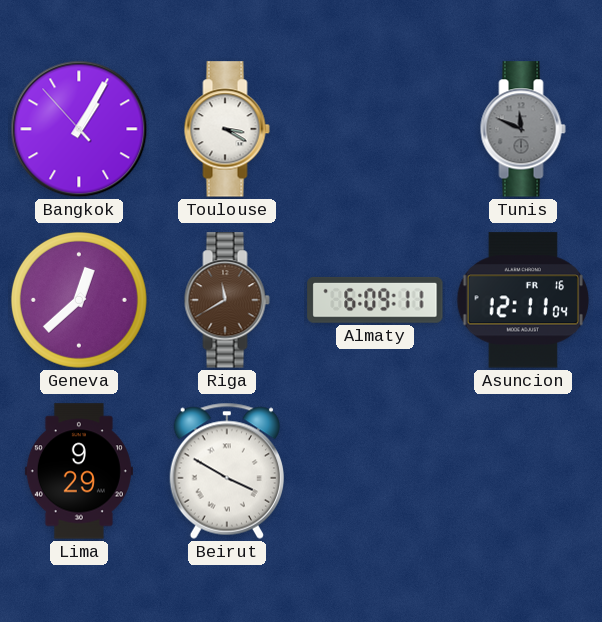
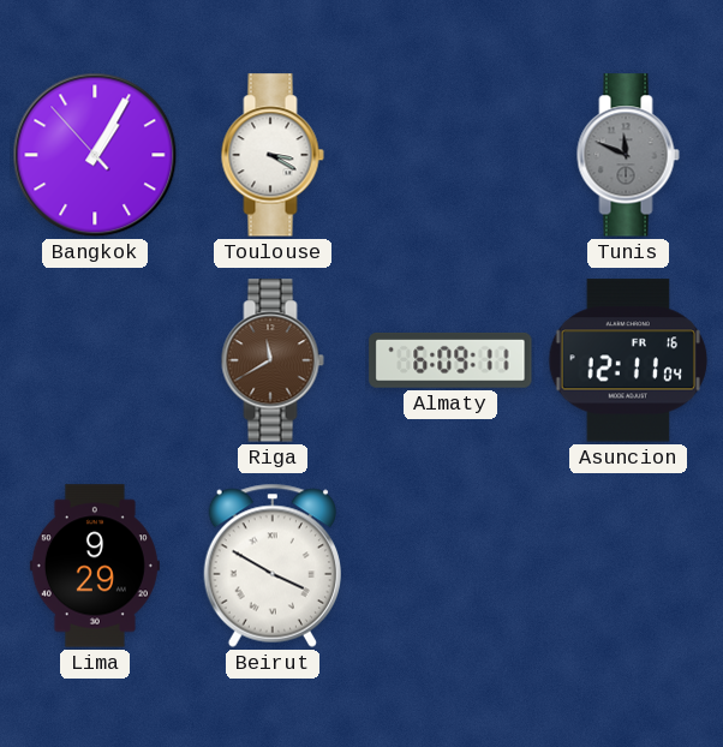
Geneva: 12:38 -> none (79, 300)
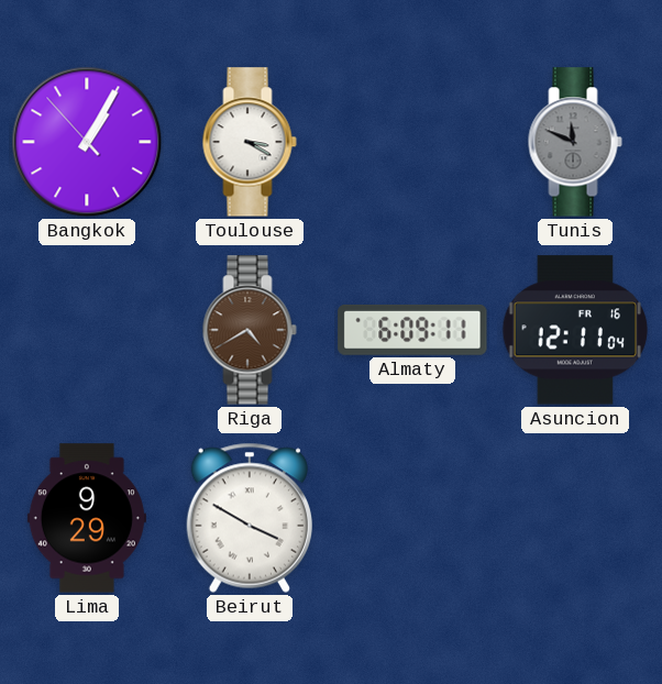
Riga: 11:40 -> 4:40 (250, 330)
